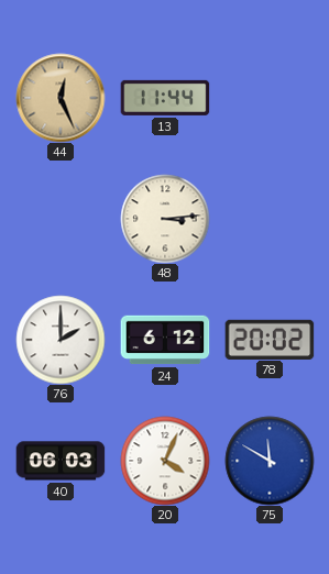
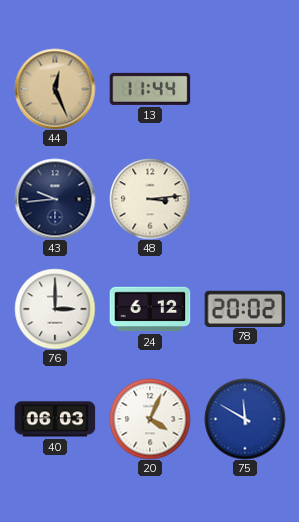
43: none -> 9:44 (55, 199)
76: 2:00 -> 3:00 (55, 309)
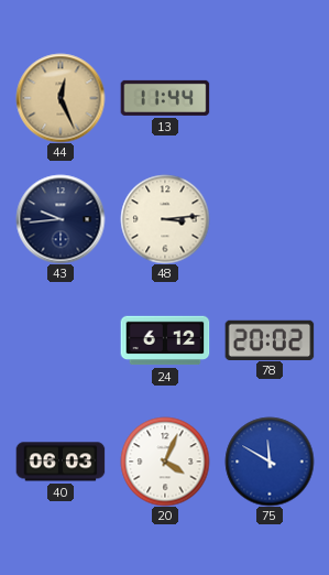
76: 3:00 -> none (55, 309)
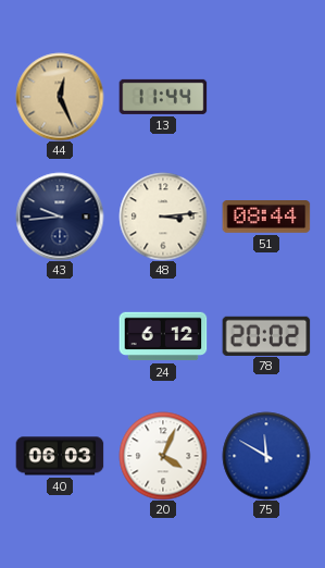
51: none -> 08:44 (266, 218)
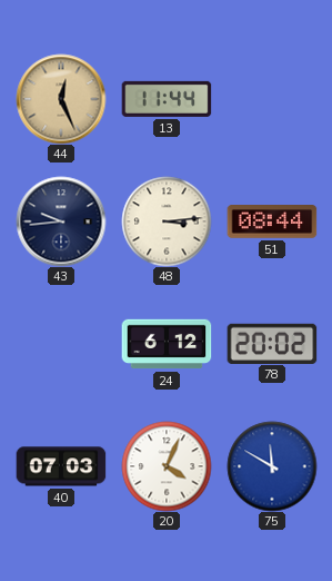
40: 06:03 -> 07:03 (61, 466)
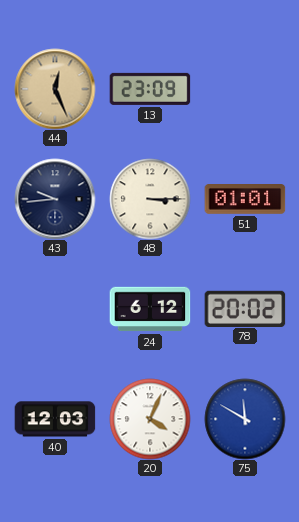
13: 11:44 -> 23:09 (150, 89)
48: 3:14 -> 3:15 (150, 199)
51: 08:44 -> 01:01 (245, 200)
40: 07:03 -> 12:03 (55, 419)
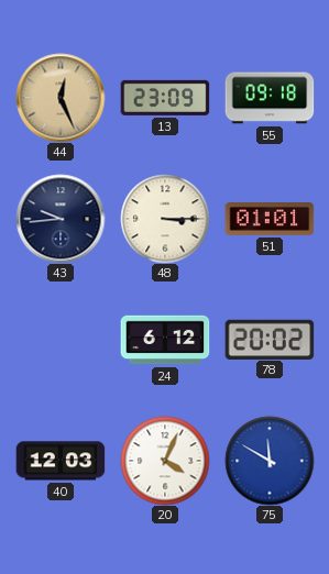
55: none -> 09:18 (270, 98)
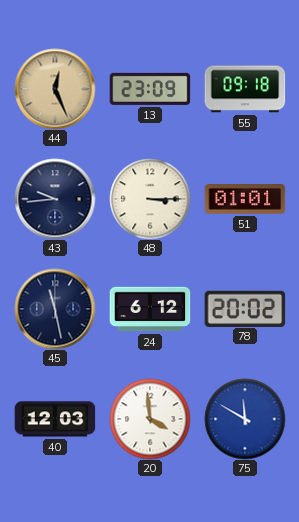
45: none -> 11:28 (55, 309)
20: 4:04 -> 3:59 (150, 419)
